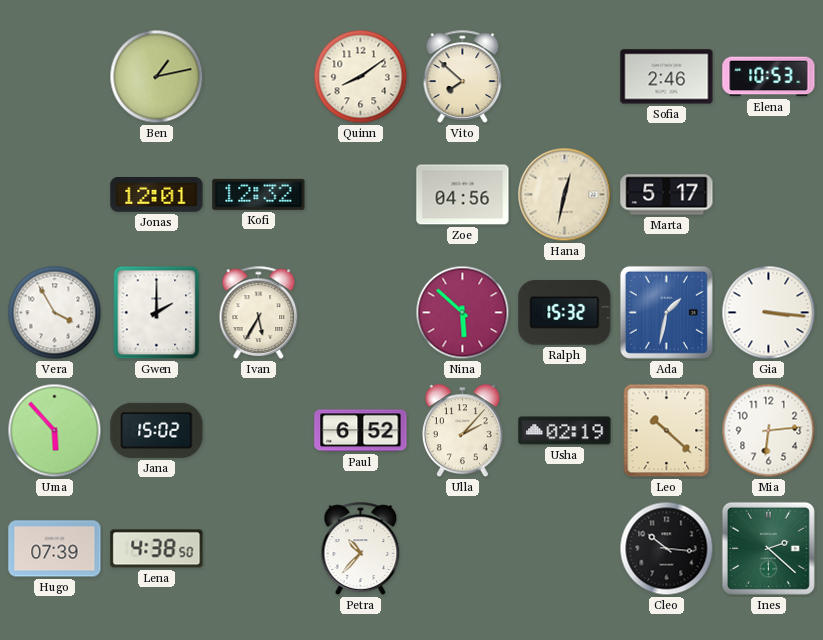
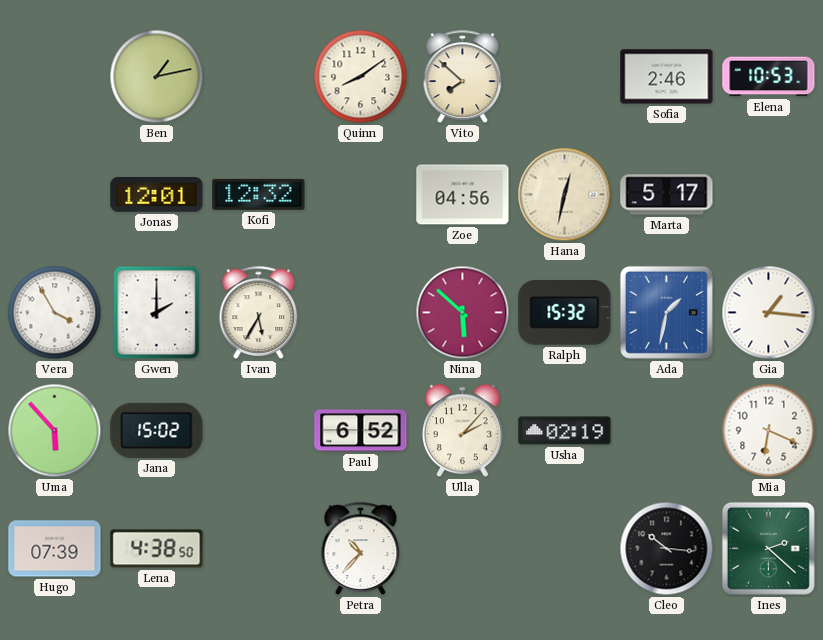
Gia: 3:16 -> 1:16 (769, 313)
Leo: 10:22 -> none (667, 431)
Mia: 6:14 -> 6:19 (769, 431)
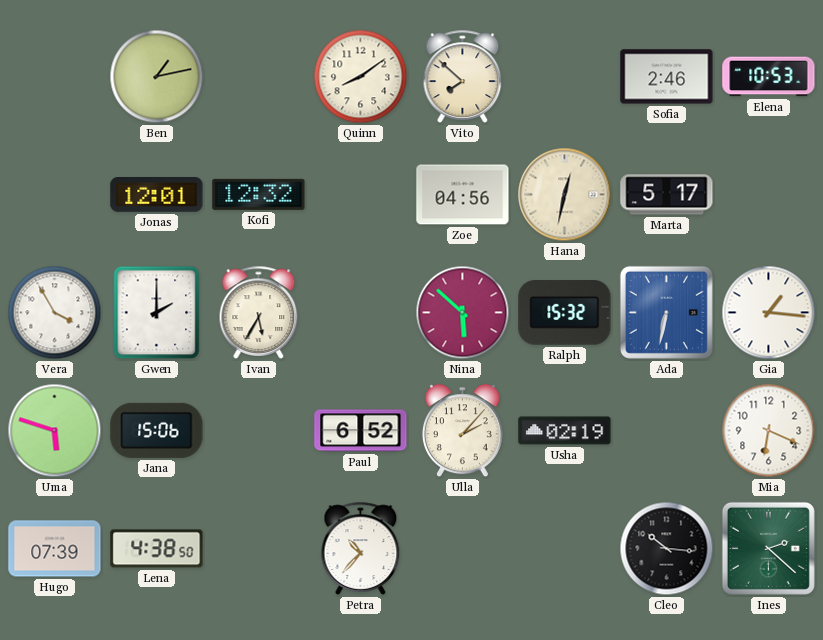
Ada: 1:32 -> 6:32 (666, 312)
Uma: 5:53 -> 5:48 (55, 431)
Jana: 15:02 -> 15:06 (157, 430)
